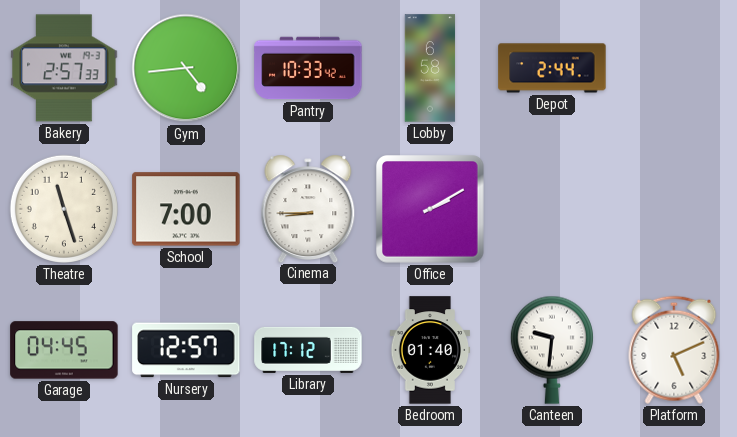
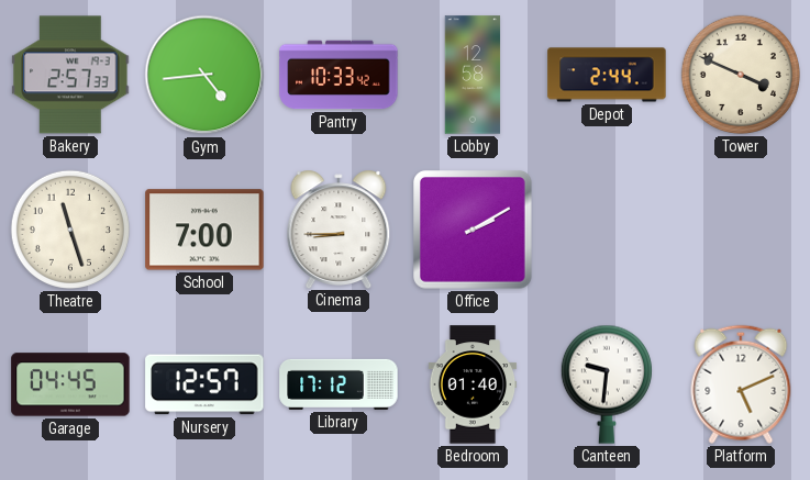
Lobby: 6:58 -> 12:58 (473, 75)
Tower: none -> 3:49 (741, 75)
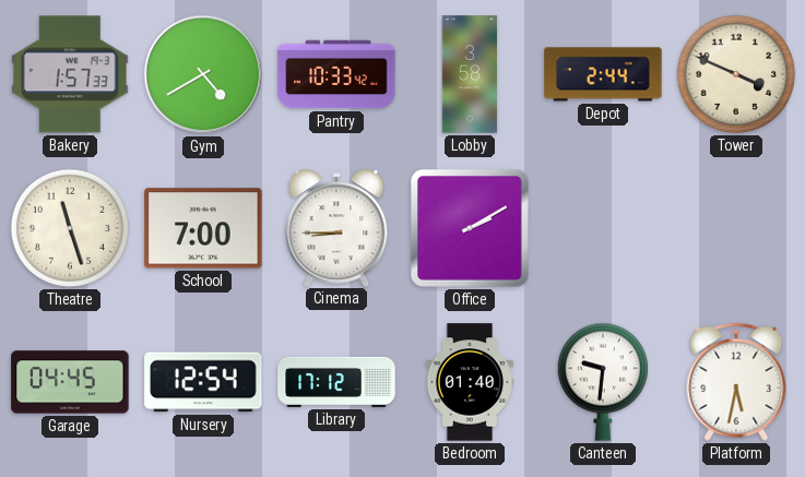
Bakery: 2:57 -> 1:57 (70, 74)
Gym: 4:44 -> 4:40 (203, 74)
Lobby: 12:58 -> 3:58 (470, 74)
Nursery: 12:57 -> 12:54 (203, 382)
Platform: 5:11 -> 5:32 (736, 382)
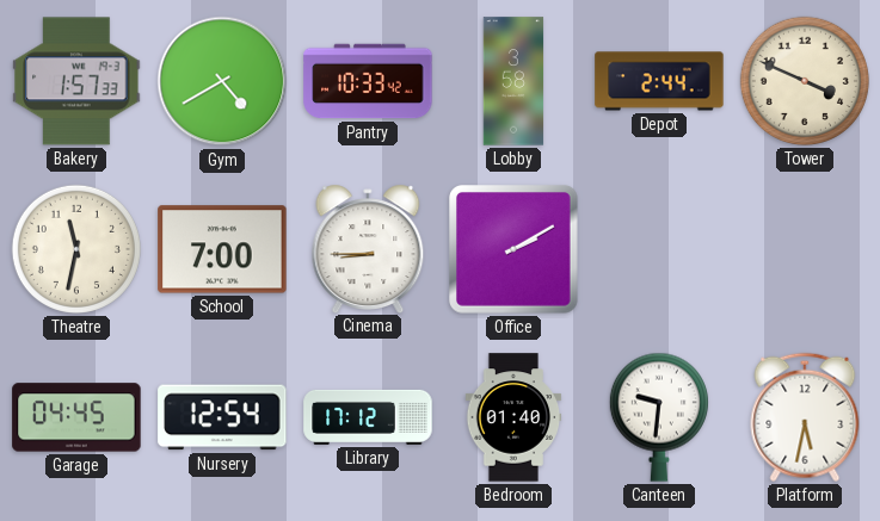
Theatre: 11:27 -> 11:32 (76, 249)
